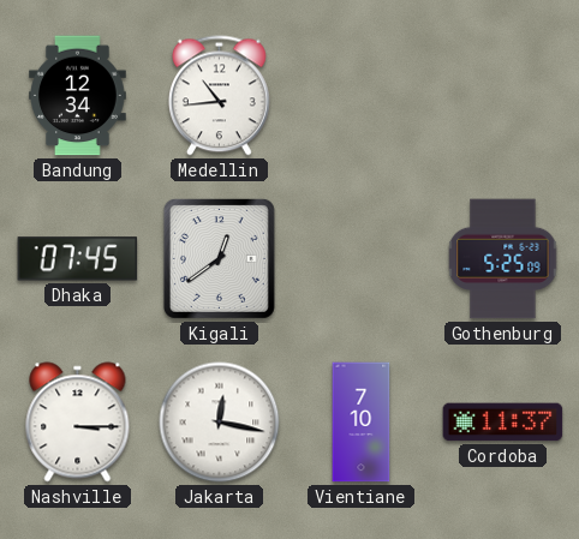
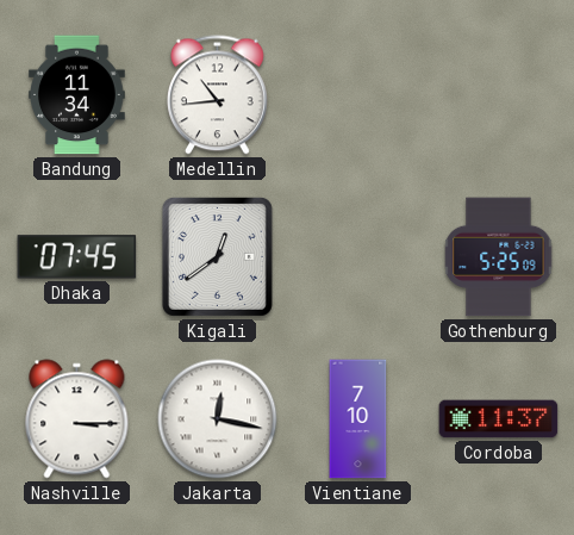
Bandung: 12:34 -> 11:34 (77, 95)
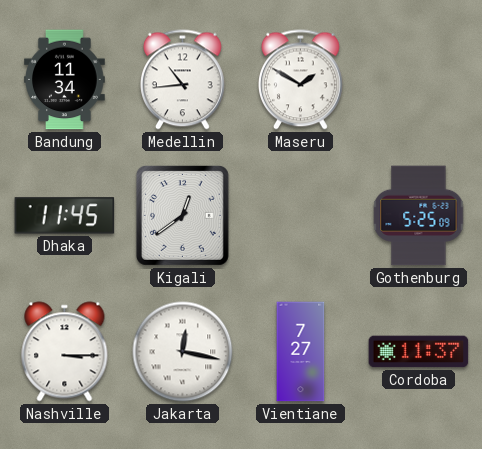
Maseru: none -> 1:50 (300, 80)
Dhaka: 07:45 -> 11:45 (65, 216)
Vientiane: 7:10 -> 7:27 (301, 352)
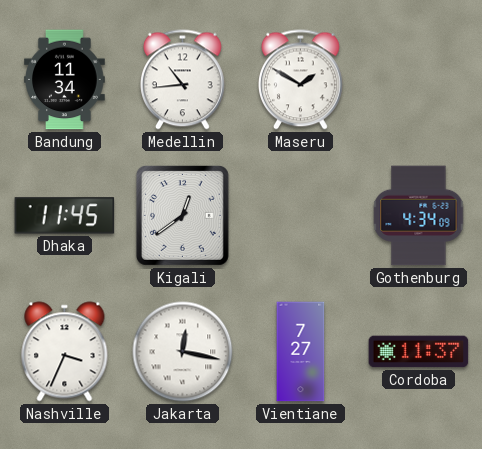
Gothenburg: 5:25 -> 4:34 (419, 216)
Nashville: 3:15 -> 3:34 (65, 352)
